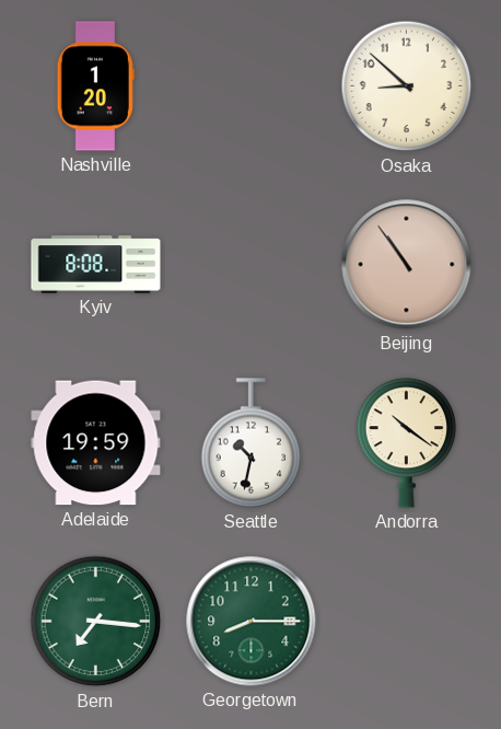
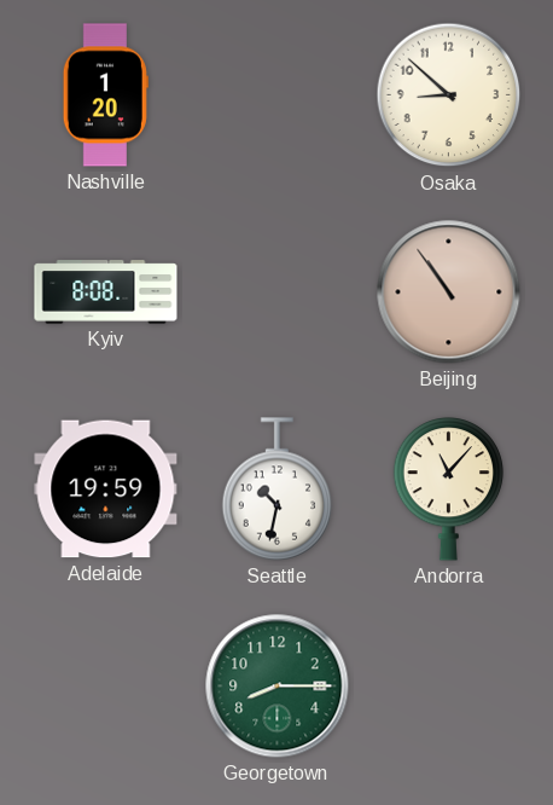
Andorra: 10:21 -> 11:07 (449, 490)
Bern: 7:16 -> none (96, 622)
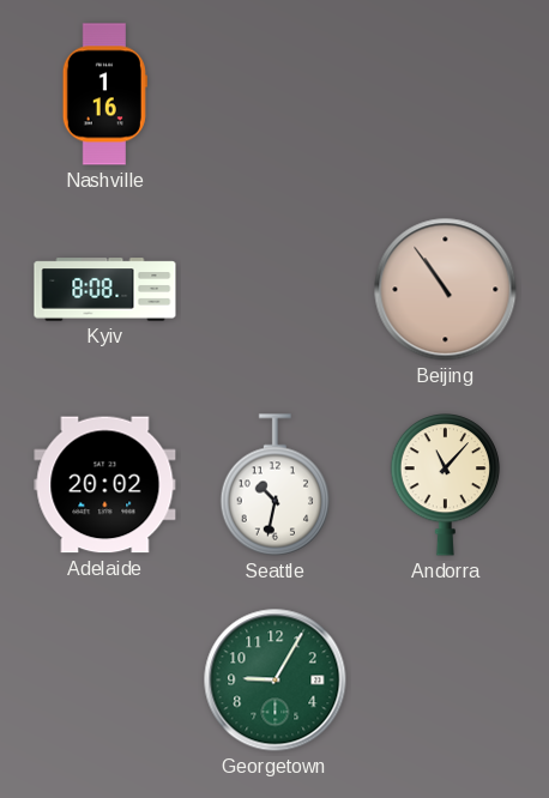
Nashville: 1:20 -> 1:16 (104, 95)
Osaka: 8:52 -> none (449, 95)
Adelaide: 19:59 -> 20:02 (105, 485)
Georgetown: 8:15 -> 9:05 (276, 681)
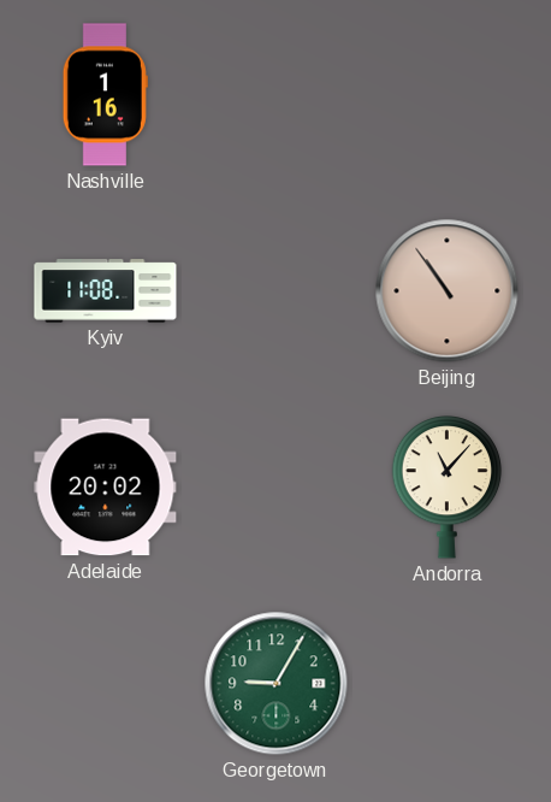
Kyiv: 8:08 -> 11:08 (106, 291)
Seattle: 10:32 -> none (276, 485)
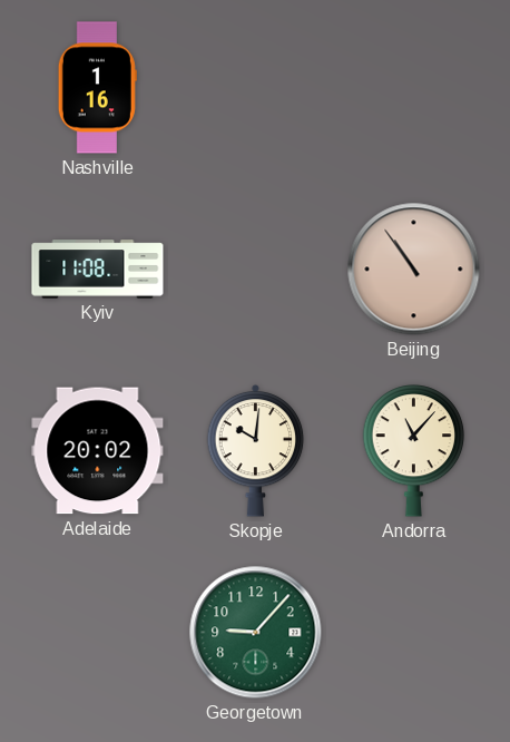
Skopje: none -> 10:01 (256, 450)
Georgetown: 9:05 -> 9:07 (256, 633)
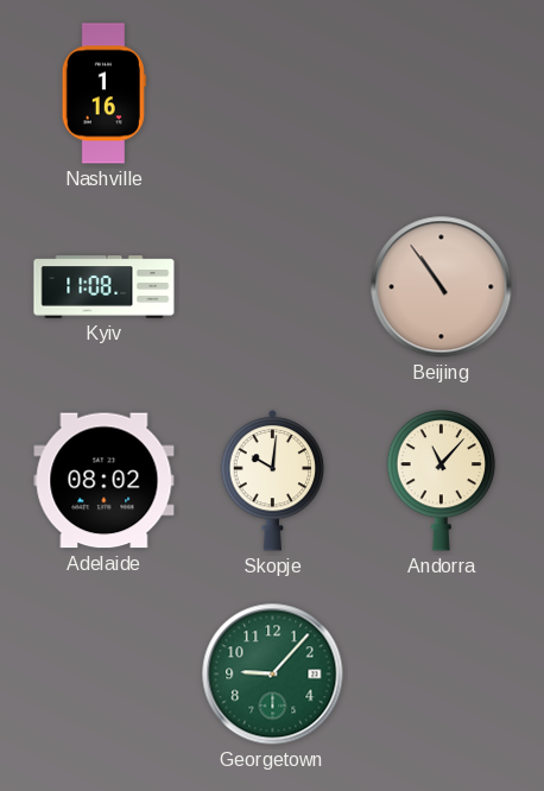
Adelaide: 20:02 -> 08:02 (105, 481)
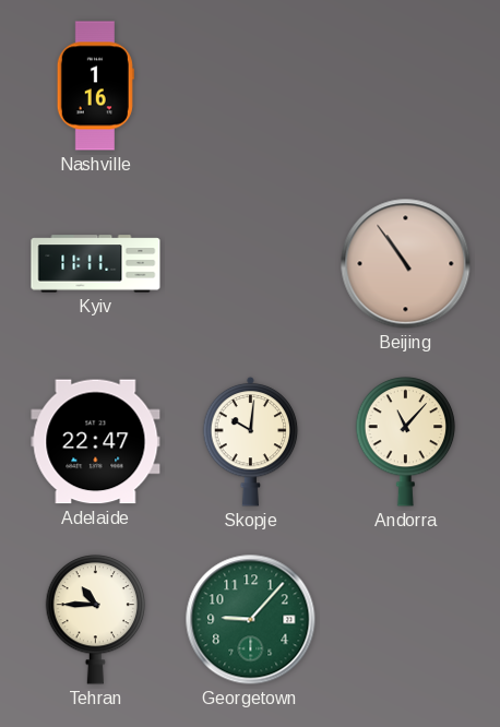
Kyiv: 11:08 -> 11:11 (96, 264)
Adelaide: 08:02 -> 22:47 (96, 442)
Tehran: none -> 10:45 (96, 620)
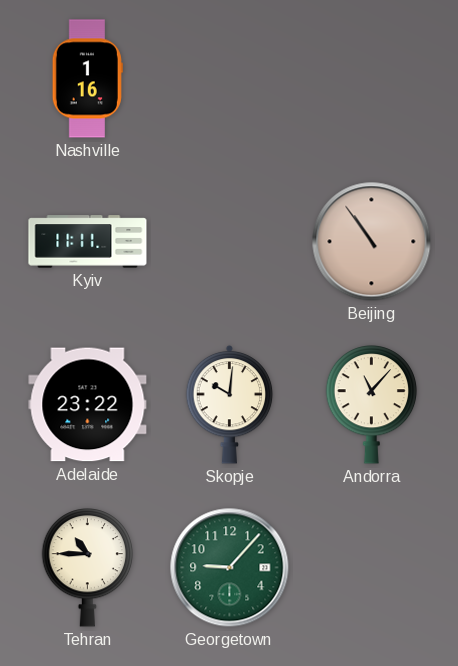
Adelaide: 22:47 -> 23:22 (88, 405)
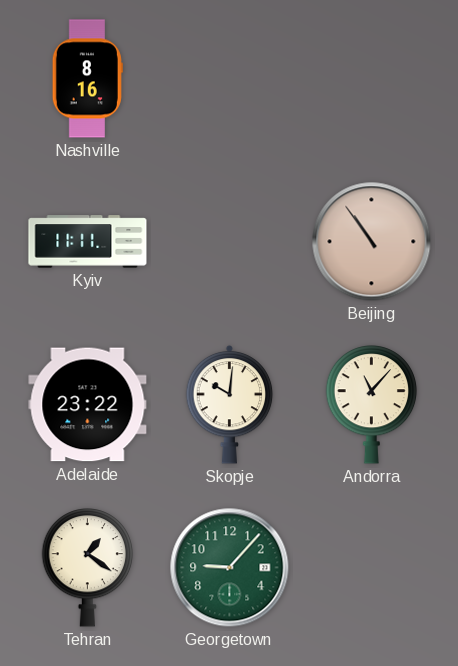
Nashville: 1:16 -> 8:16 (87, 79)
Tehran: 10:45 -> 1:21 (88, 568)
